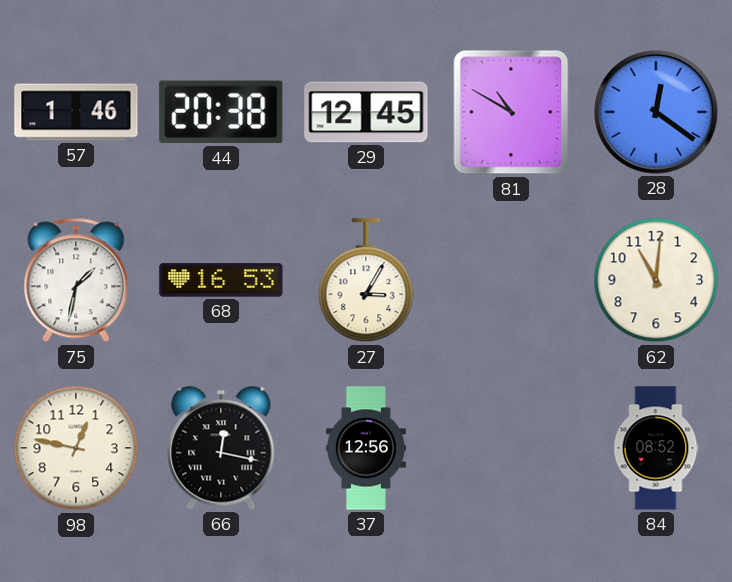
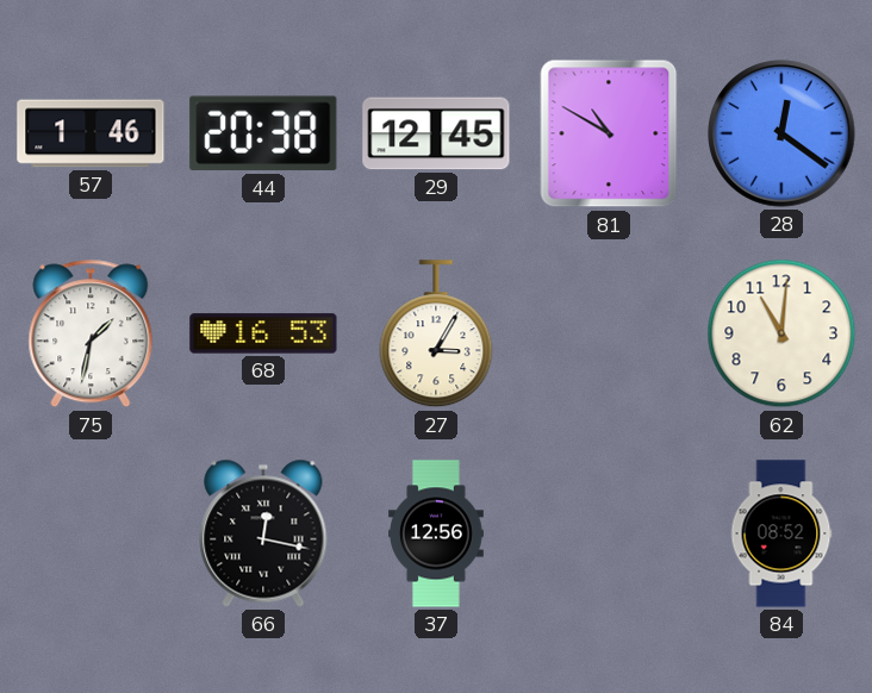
98: 12:47 -> none (76, 448)
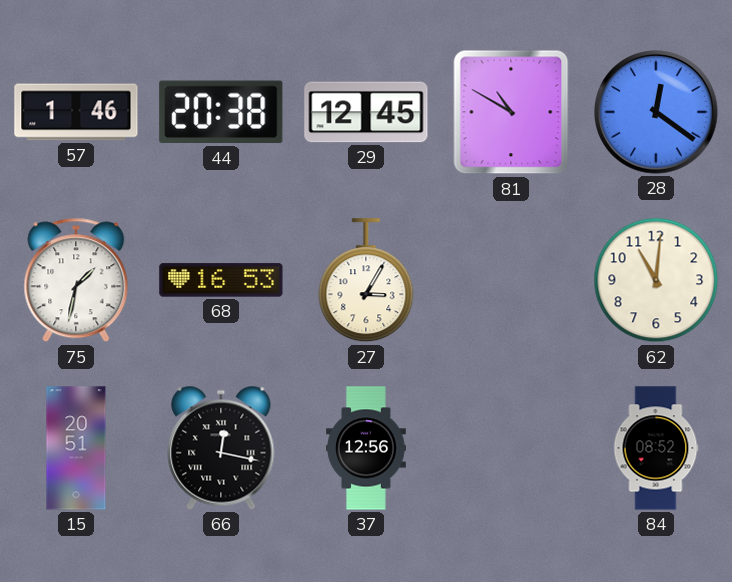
15: none -> 20:51 (76, 448)
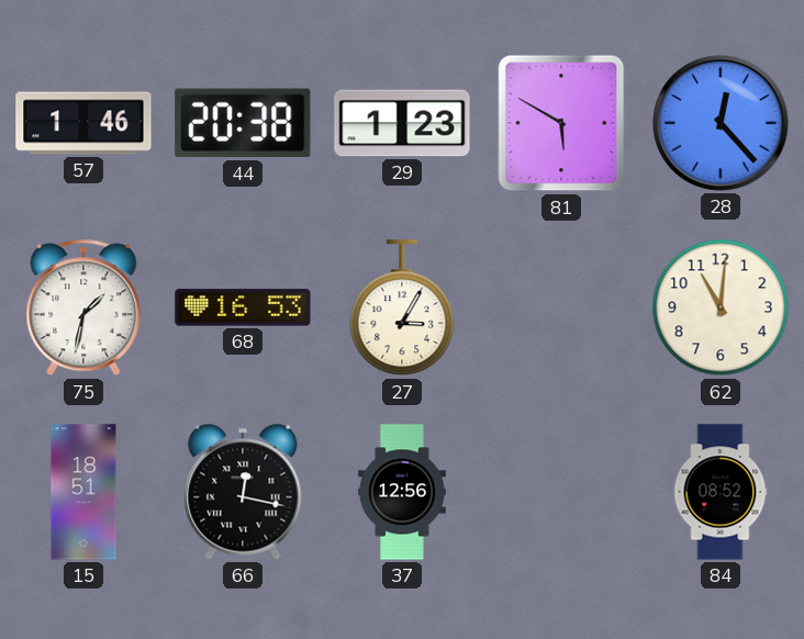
29: 12:45 -> 1:23 (402, 123)
81: 10:50 -> 5:50 (561, 123)
28: 12:21 -> 12:23 (721, 123)
15: 20:51 -> 18:51 (83, 492)
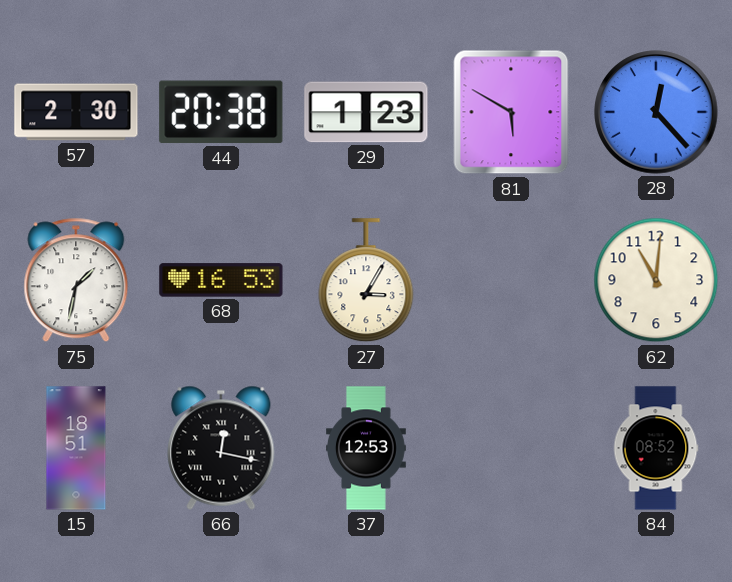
57: 1:46 -> 2:30 (76, 112)
37: 12:56 -> 12:53 (367, 448)
